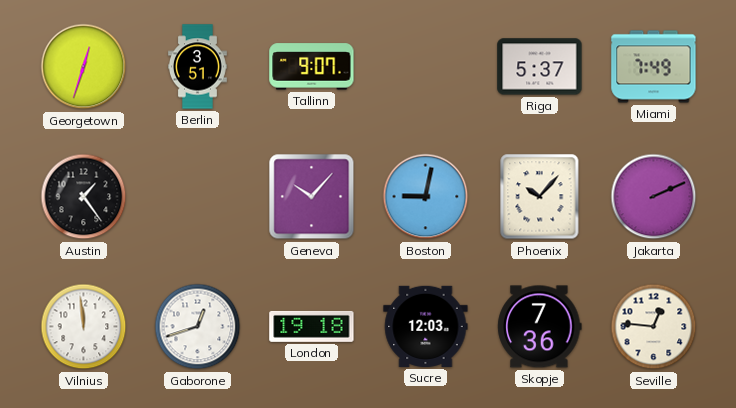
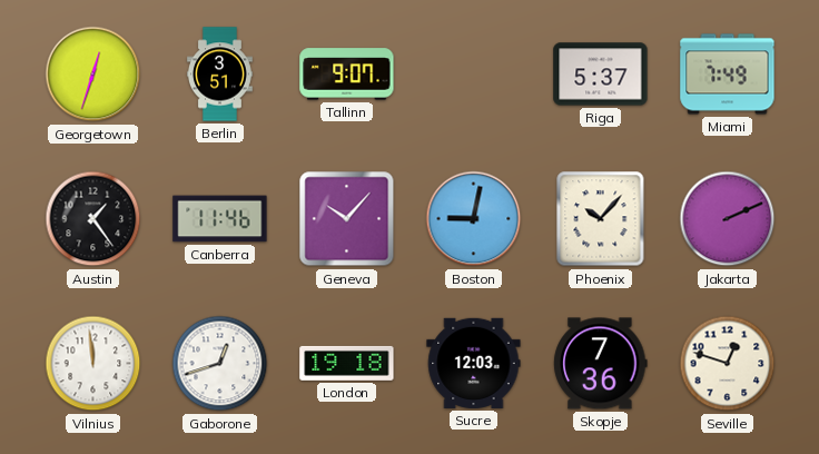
Canberra: none -> 11:46 (220, 219)
Seville: 12:46 -> 12:48 (728, 364)
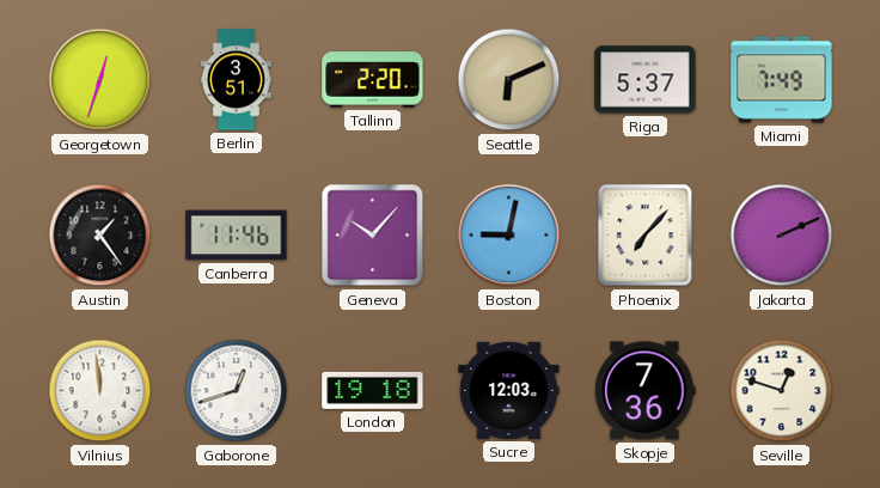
Tallinn: 9:07 -> 2:20 (373, 80)
Seattle: none -> 6:11 (509, 80)
Phoenix: 10:07 -> 7:07 (646, 236)
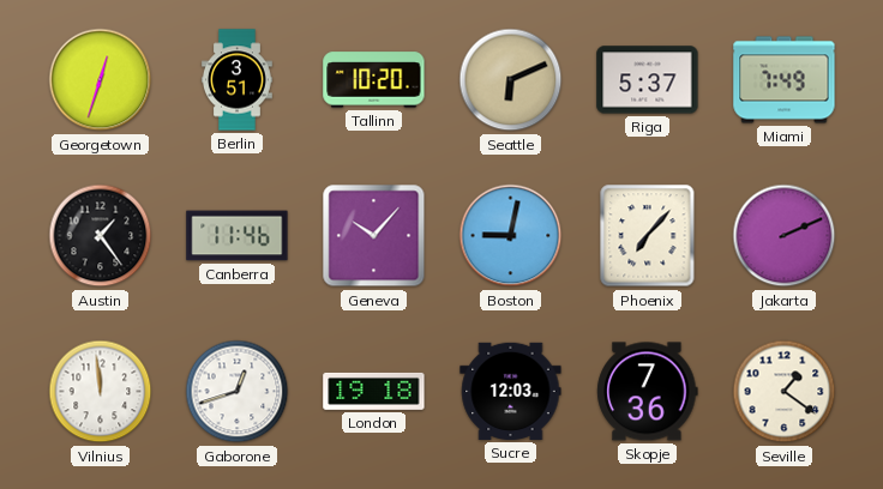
Tallinn: 2:20 -> 10:20 (374, 80)
Seville: 12:48 -> 1:21 (785, 392)
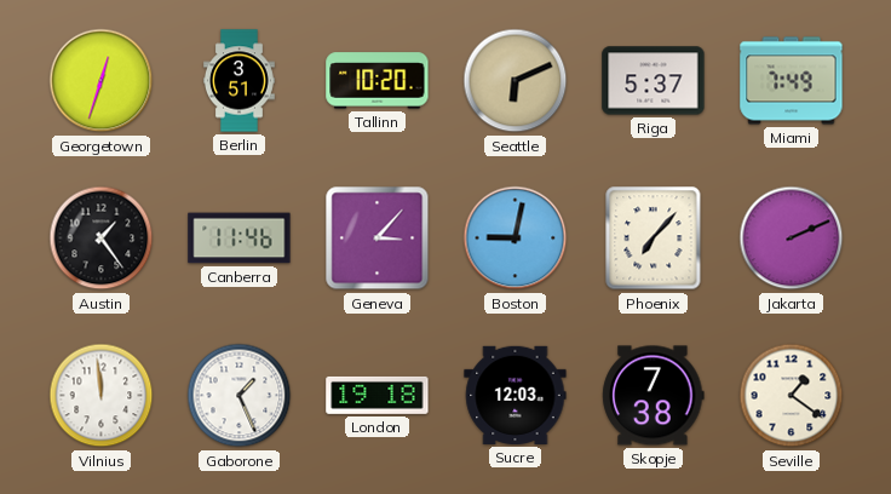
Geneva: 10:07 -> 3:07 (378, 239)
Gaborone: 12:42 -> 1:26 (240, 396)
Skopje: 7:36 -> 7:38 (654, 396)
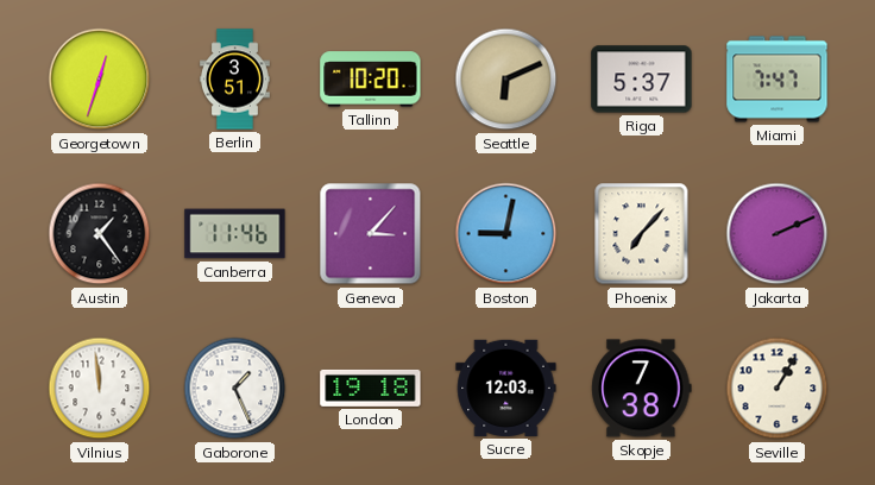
Miami: 7:49 -> 7:47 (778, 80)
Seville: 1:21 -> 1:05 (778, 389)
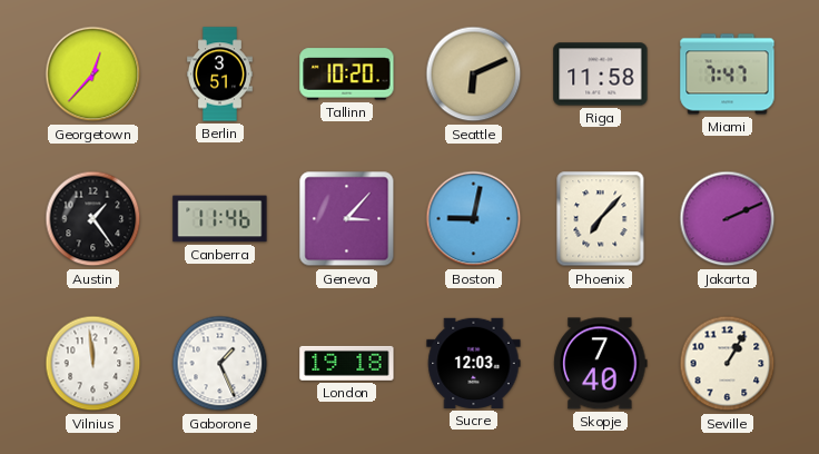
Georgetown: 12:33 -> 12:37 (93, 75)
Riga: 5:37 -> 11:58 (601, 75)
Skopje: 7:38 -> 7:40 (601, 364)
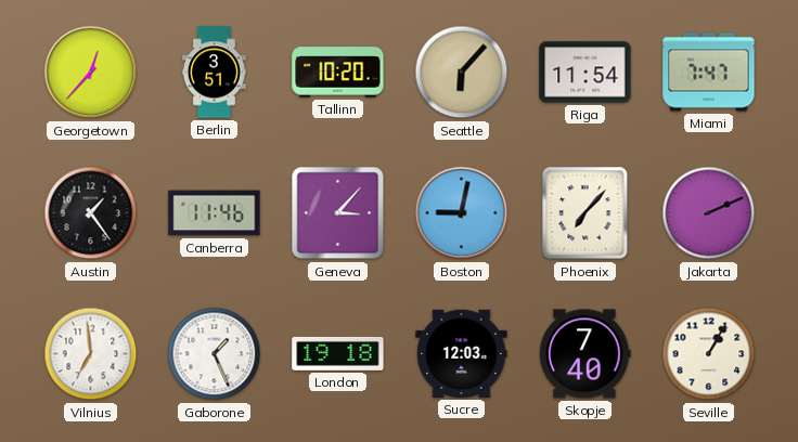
Seattle: 6:11 -> 6:07 (462, 73)
Riga: 11:58 -> 11:54 (585, 73)
Vilnius: 11:59 -> 6:59 (91, 354)
